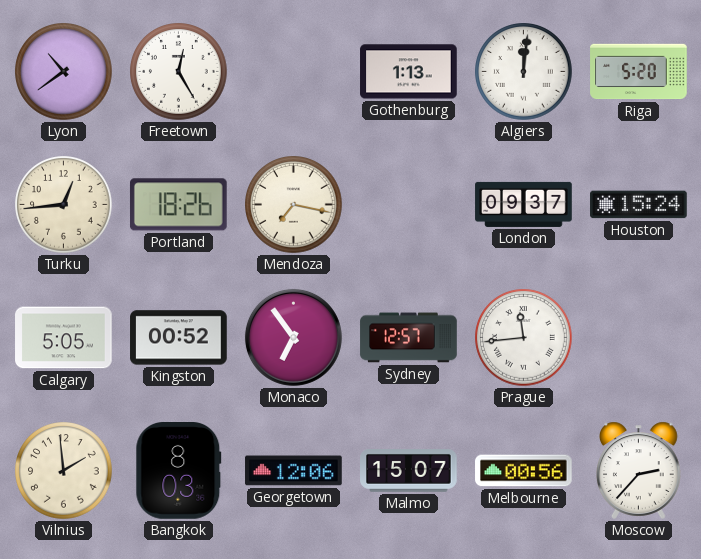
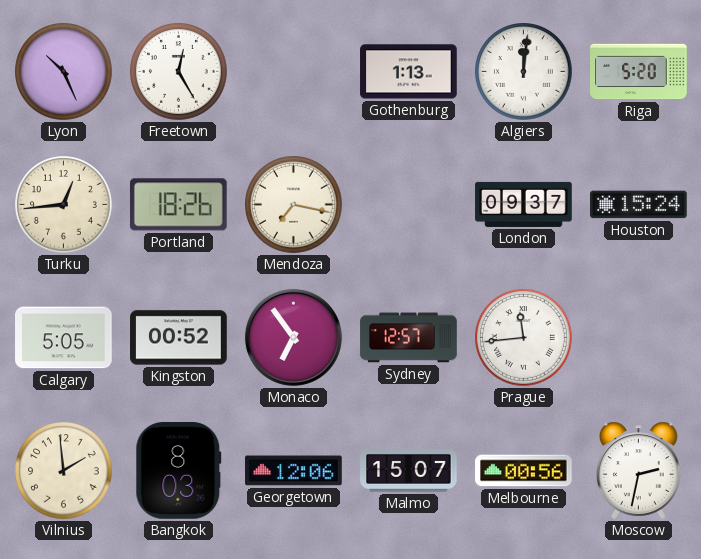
Lyon: 10:39 -> 10:26 (64, 72)
Moscow: 2:37 -> 2:32 (639, 470)
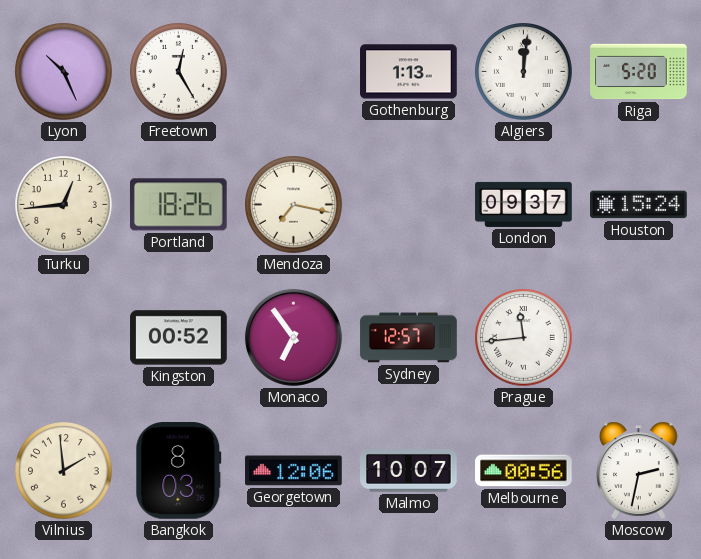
Calgary: 5:05 -> none (64, 338)
Malmo: 15:07 -> 10:07 (409, 471)
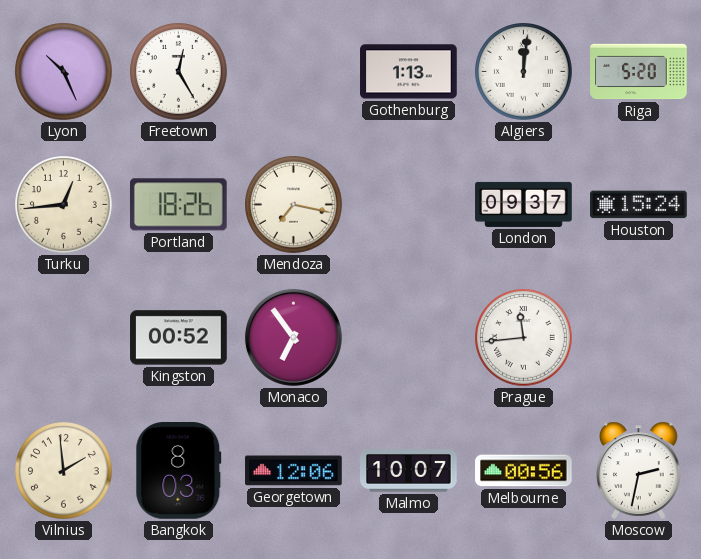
Sydney: 12:57 -> none (409, 338)
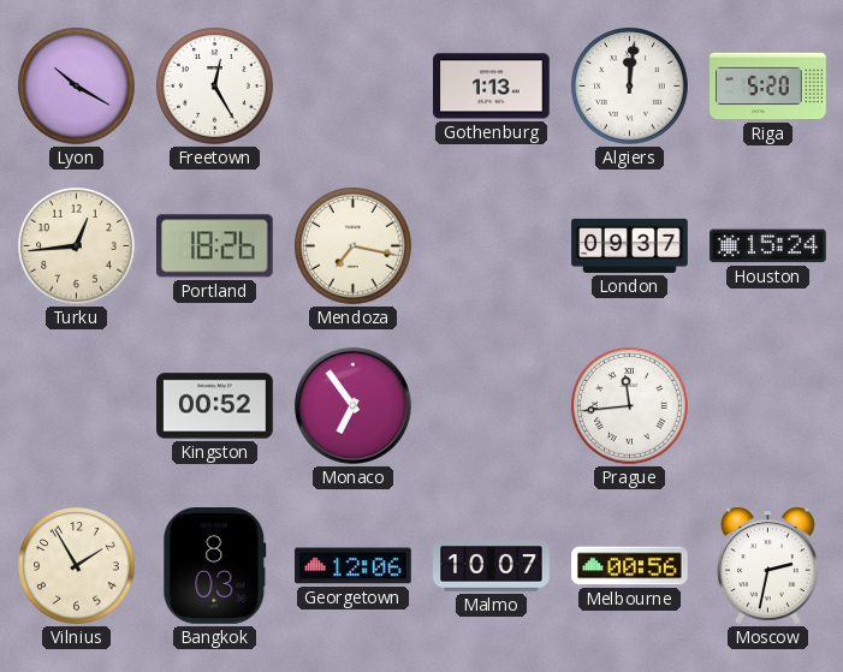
Lyon: 10:26 -> 10:20 (77, 87)
Vilnius: 1:59 -> 1:55 (77, 566)
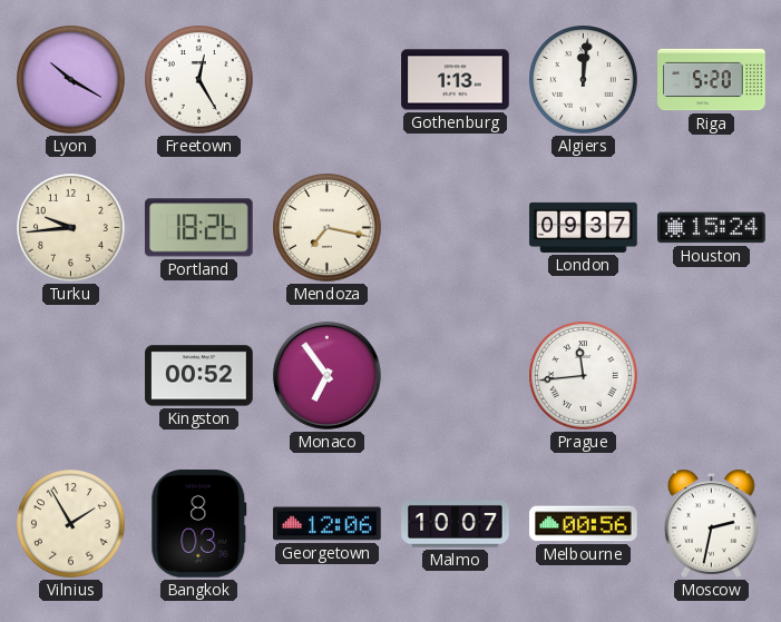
Turku: 12:44 -> 9:44 (71, 228)
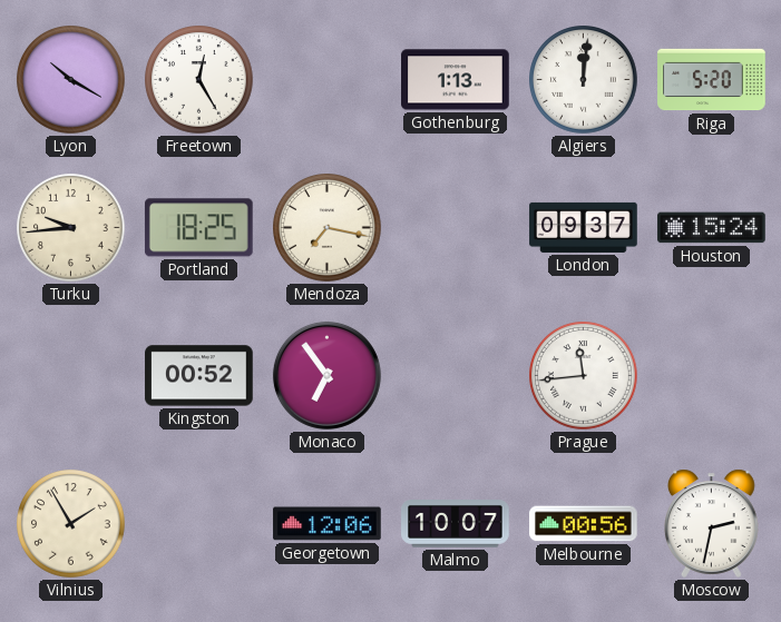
Portland: 18:26 -> 18:25 (198, 228)
Bangkok: 8:03 -> none (199, 524)
